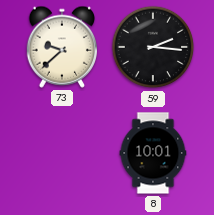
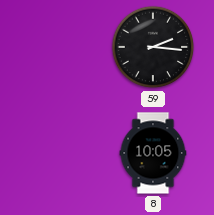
73: 9:38 -> none (61, 47)
8: 10:01 -> 10:05 (153, 153)
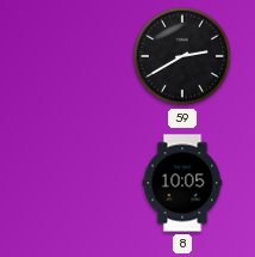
59: 2:16 -> 2:40 (182, 56)
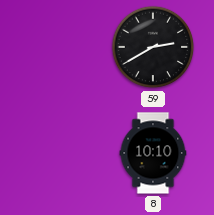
8: 10:05 -> 10:10 (153, 153)
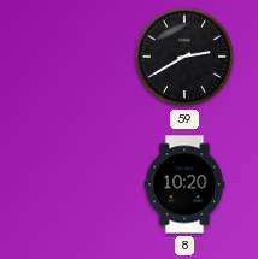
8: 10:10 -> 10:20 (184, 184)
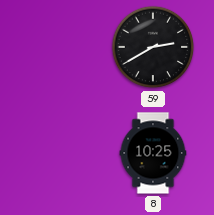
8: 10:20 -> 10:25 (153, 153)
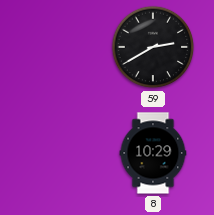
8: 10:25 -> 10:29 (153, 153)
